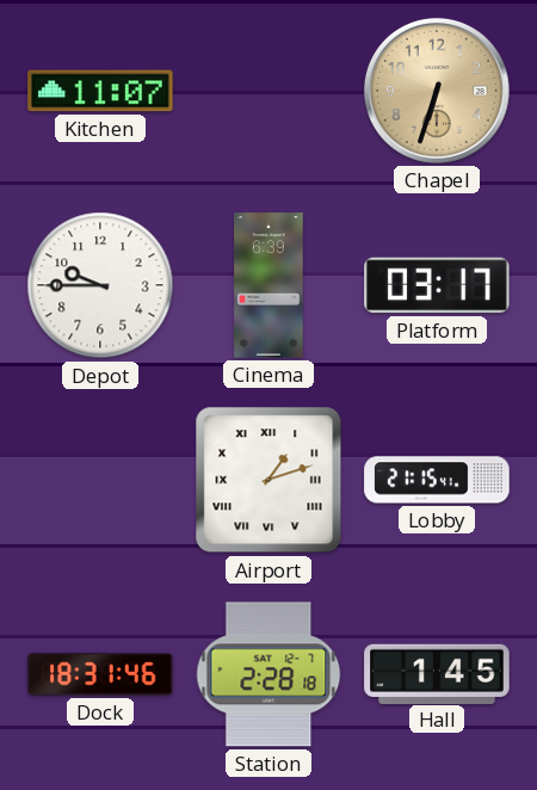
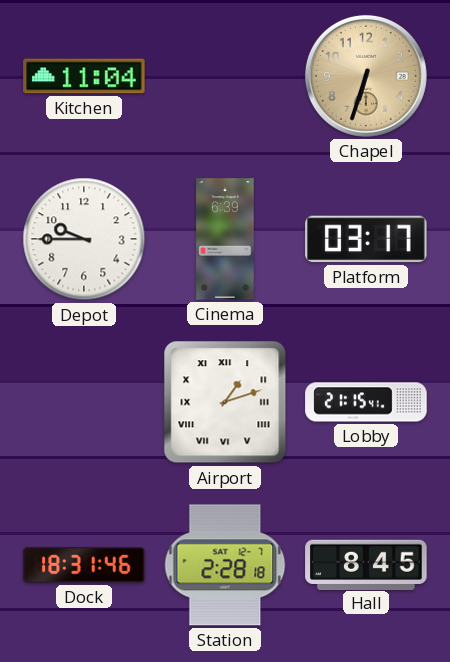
Kitchen: 11:07 -> 11:04 (84, 76)
Hall: 1:45 -> 8:45 (366, 564)
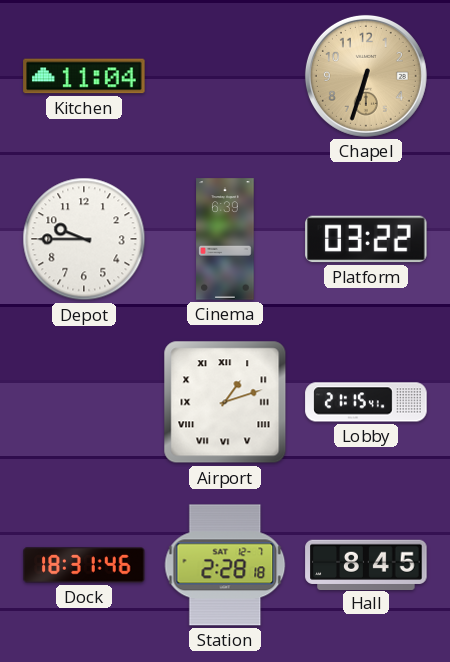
Platform: 03:17 -> 03:22 (366, 239)
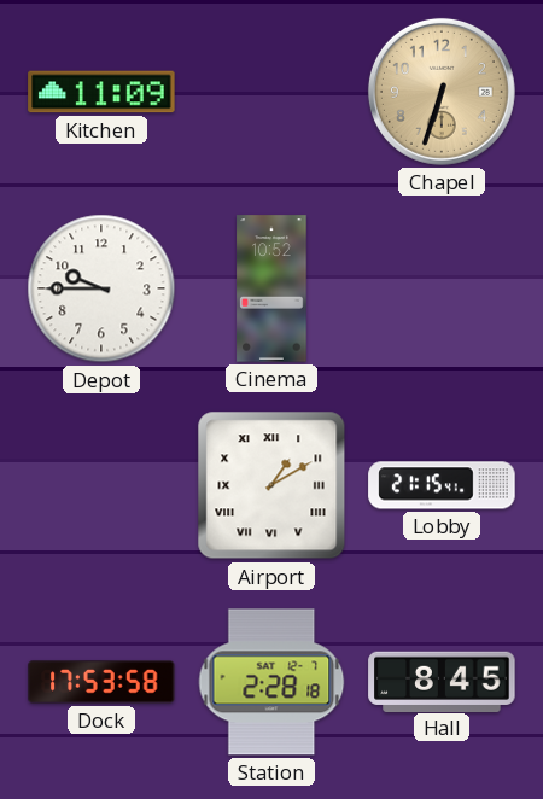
Kitchen: 11:04 -> 11:09 (101, 92)
Cinema: 6:39 -> 10:52 (271, 288)
Platform: 03:22 -> none (366, 239)
Airport: 1:12 -> 1:10 (271, 485)
Dock: 18:31 -> 17:53 (101, 682)
